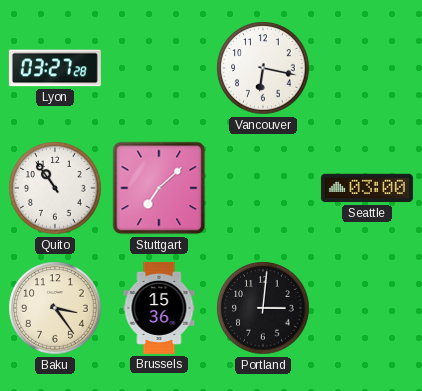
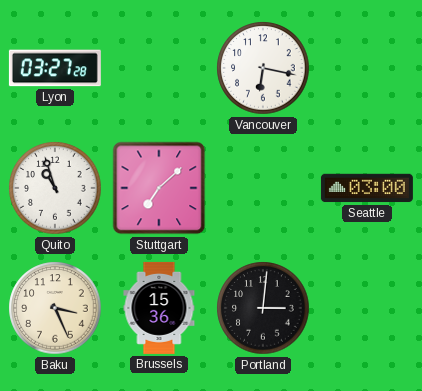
Quito: 10:54 -> 10:57 (55, 188)
Baku: 3:24 -> 3:26 (55, 308)
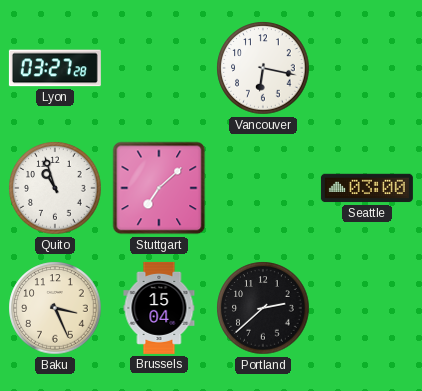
Brussels: 15:36 -> 15:04 (159, 308)
Portland: 3:01 -> 2:38 (263, 308)
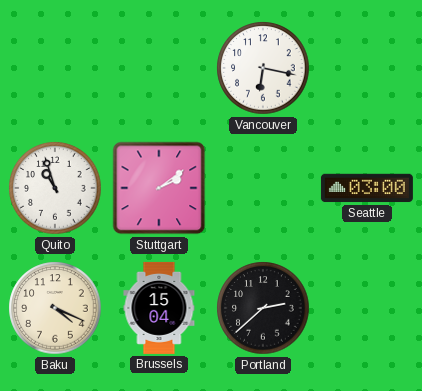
Lyon: 03:27 -> none (55, 68)
Stuttgart: 7:08 -> 2:09 (159, 188)
Baku: 3:26 -> 4:19 (55, 308)
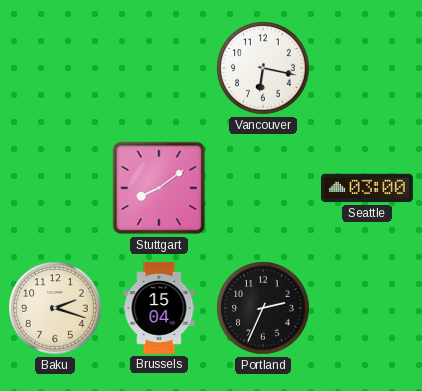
Quito: 10:57 -> none (55, 188)
Stuttgart: 2:09 -> 8:09 (159, 188)
Baku: 4:19 -> 2:18 (55, 308)
Portland: 2:38 -> 2:34 (263, 308)
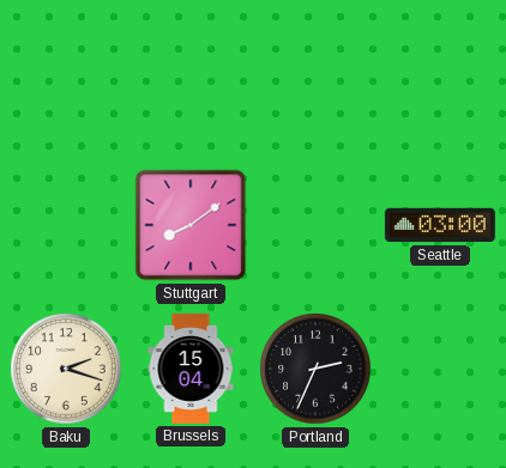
Vancouver: 6:17 -> none (263, 68)
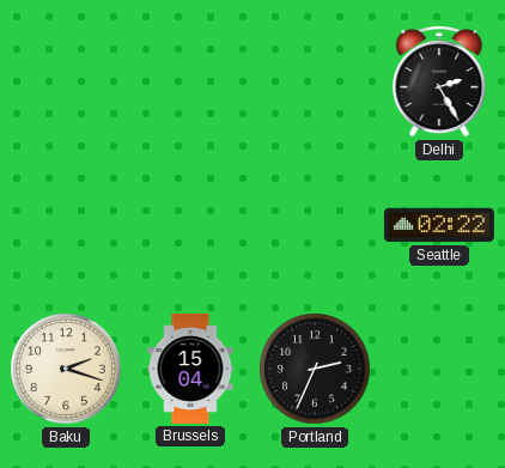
Delhi: none -> 2:25 (439, 81)
Stuttgart: 8:09 -> none (191, 225)
Seattle: 03:00 -> 02:22 (439, 225)
